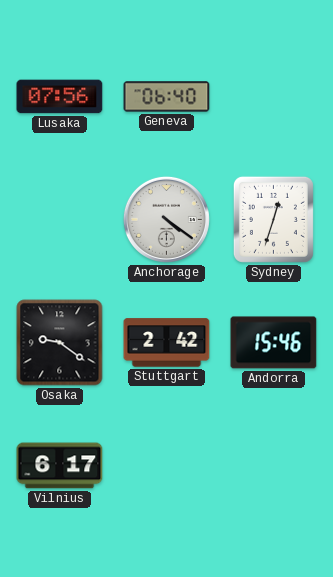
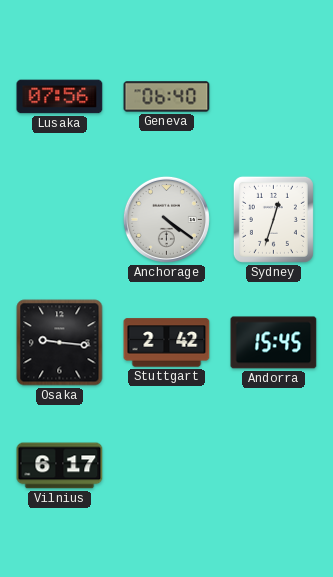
Osaka: 9:21 -> 9:16 (60, 343)
Andorra: 15:46 -> 15:45 (274, 343)
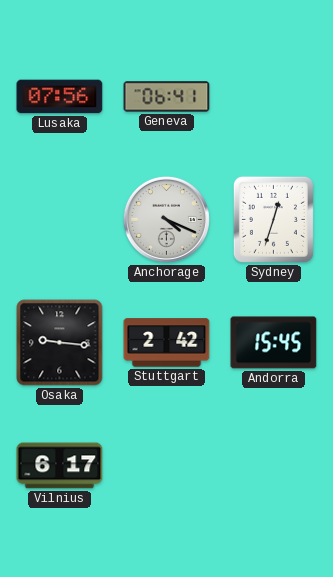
Geneva: 06:40 -> 06:41 (167, 97)
Anchorage: 4:21 -> 4:19 (166, 219)
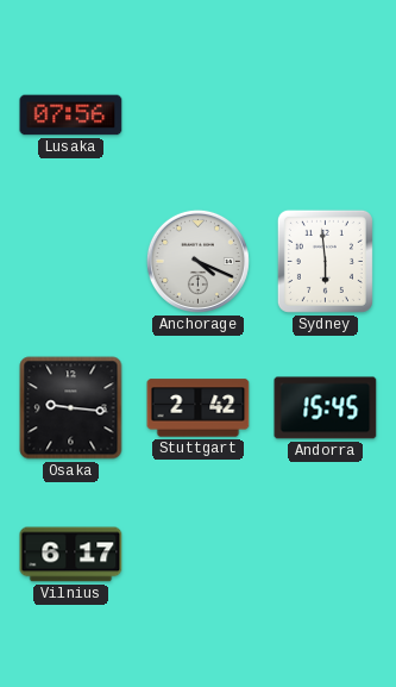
Geneva: 06:41 -> none (167, 97)
Sydney: 12:33 -> 5:59 (325, 261)
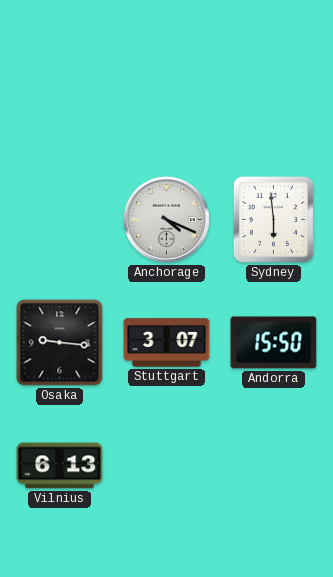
Lusaka: 07:56 -> none (71, 115)
Stuttgart: 2:42 -> 3:07 (167, 343)
Andorra: 15:45 -> 15:50 (274, 343)
Vilnius: 6:17 -> 6:13 (60, 466)
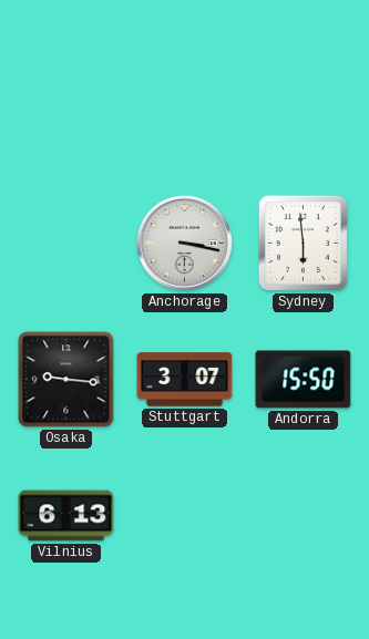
Anchorage: 4:19 -> 3:17 (184, 243)
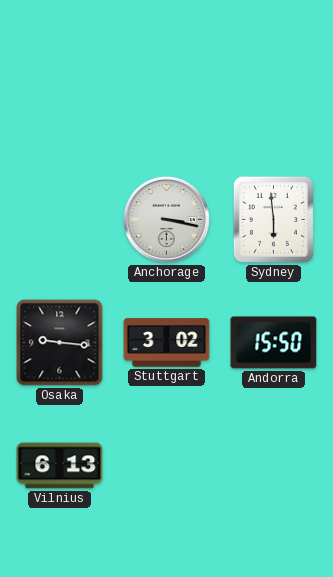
Stuttgart: 3:07 -> 3:02 (167, 343)
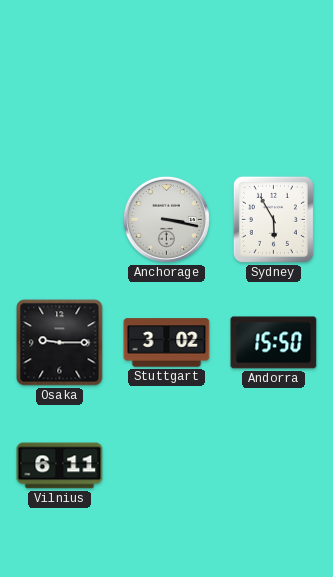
Sydney: 5:59 -> 5:55 (273, 219)
Osaka: 9:16 -> 9:15 (60, 343)
Vilnius: 6:13 -> 6:11 (60, 466)
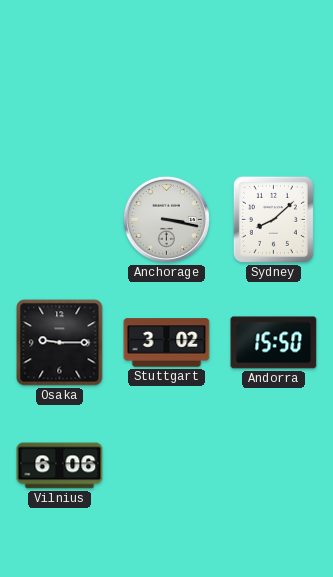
Sydney: 5:55 -> 8:08 (273, 219)
Vilnius: 6:11 -> 6:06 (60, 466)
